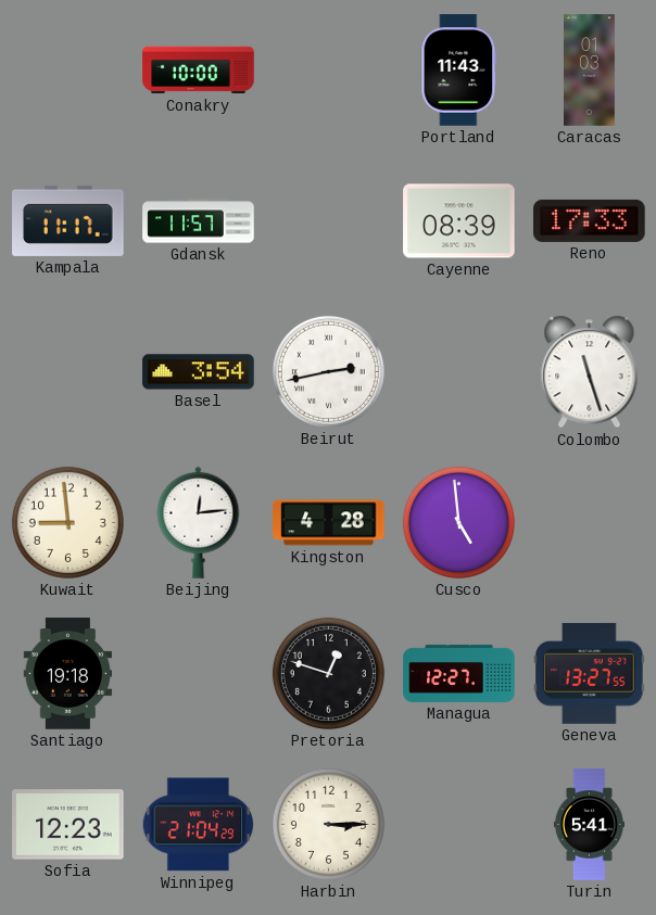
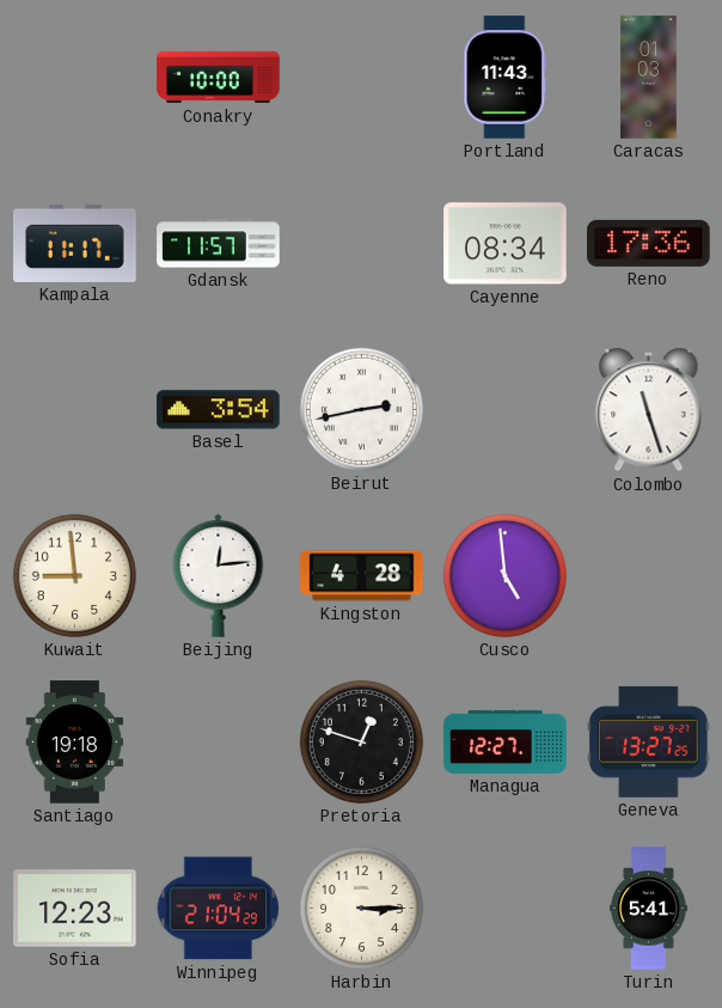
Cayenne: 08:39 -> 08:34 (506, 244)
Reno: 17:33 -> 17:36 (649, 243)
Geneva: 13:27:55 -> 13:27:25 (649, 741)
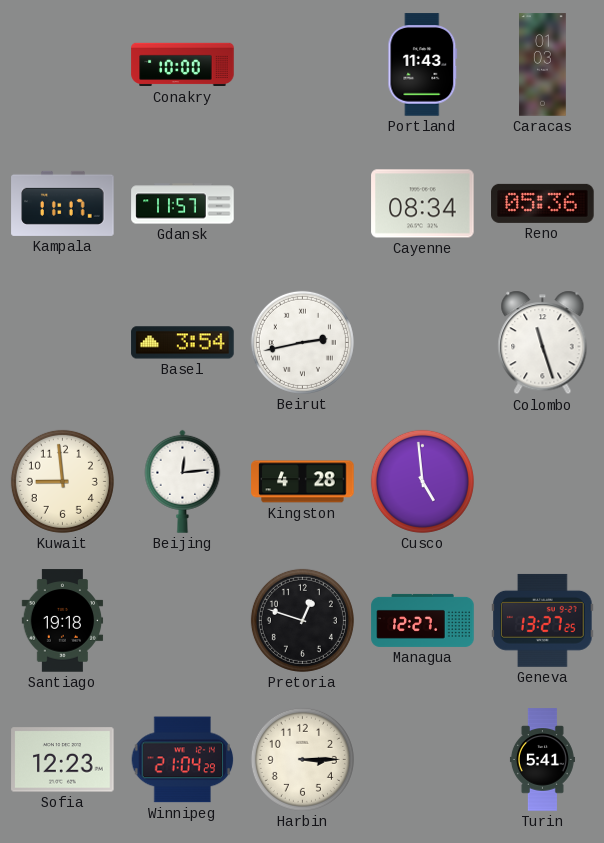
Reno: 17:36 -> 05:36 (543, 203)
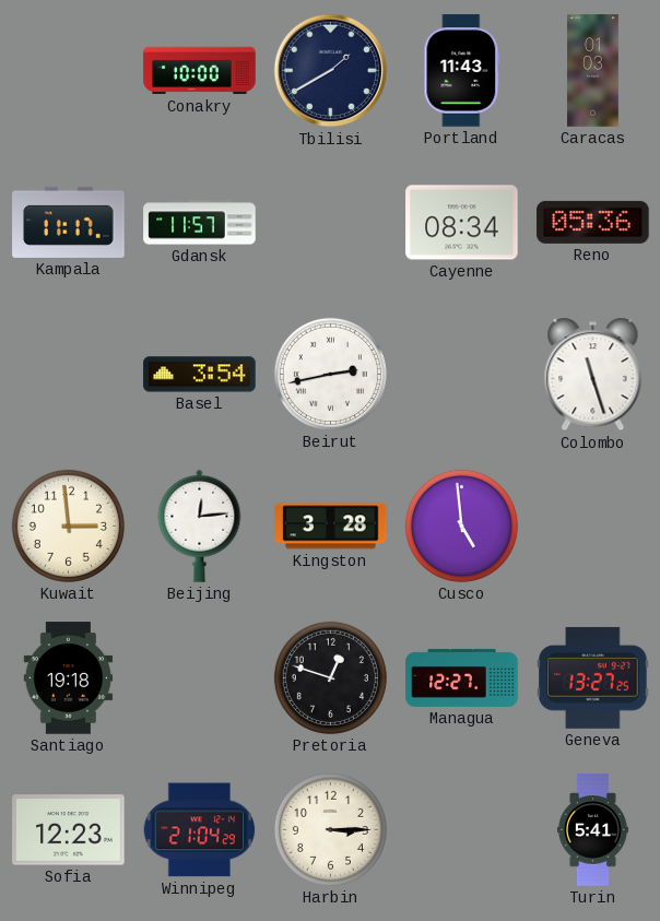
Tbilisi: none -> 1:40 (331, 71)
Kuwait: 8:59 -> 2:59 (68, 526)
Kingston: 4:28 -> 3:28 (331, 527)
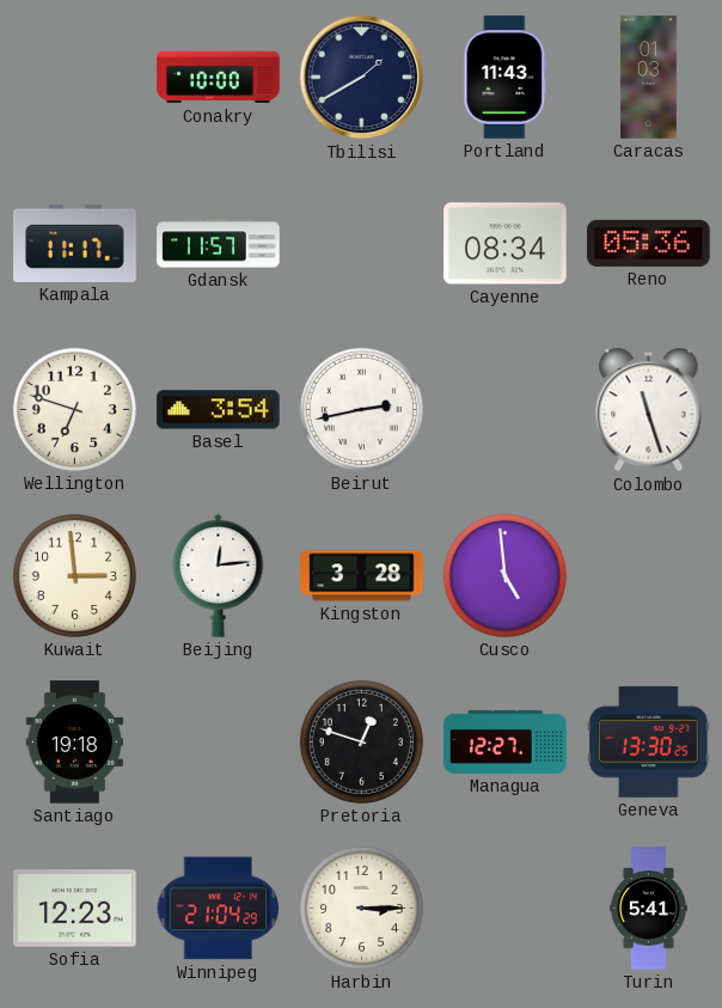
Wellington: none -> 6:48 (74, 409)
Geneva: 13:27 -> 13:30 (649, 741)
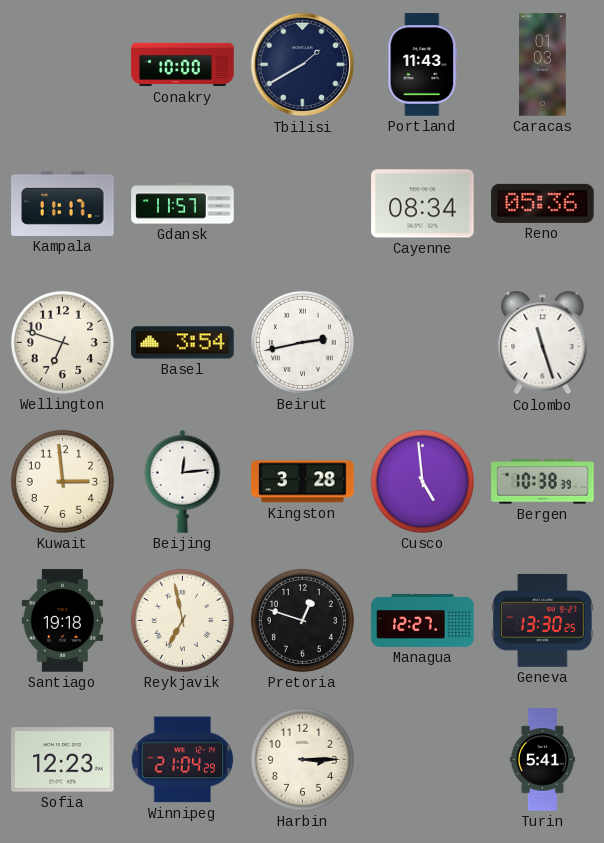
Bergen: none -> 10:38 (543, 482)
Reykjavik: none -> 6:58 (182, 620)
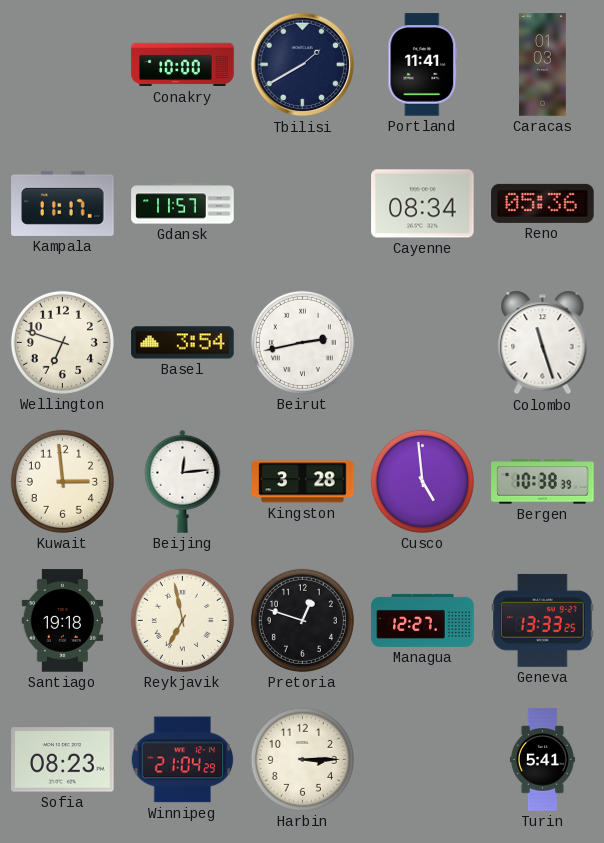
Portland: 11:43 -> 11:41 (423, 65)
Geneva: 13:30 -> 13:33 (543, 620)
Sofia: 12:23 -> 08:23 (63, 760)
